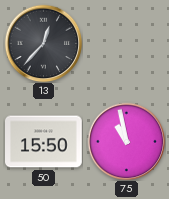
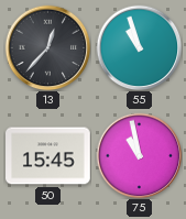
55: none -> 10:57 (139, 47)
50: 15:50 -> 15:45 (48, 156)
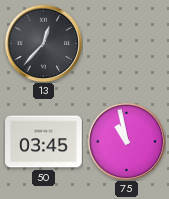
55: 10:57 -> none (139, 47)
50: 15:45 -> 03:45 (44, 142)
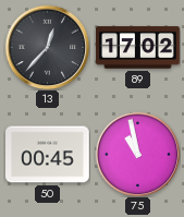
89: none -> 17:02 (138, 48)
50: 03:45 -> 00:45 (48, 155)
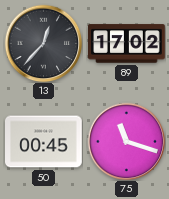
75: 10:58 -> 11:18 (126, 141)
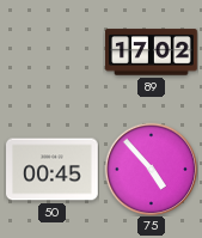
13: 12:37 -> none (43, 43)
75: 11:18 -> 4:53 (151, 169)
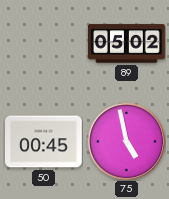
89: 17:02 -> 05:02 (127, 44)
75: 4:53 -> 4:58 (126, 141)
